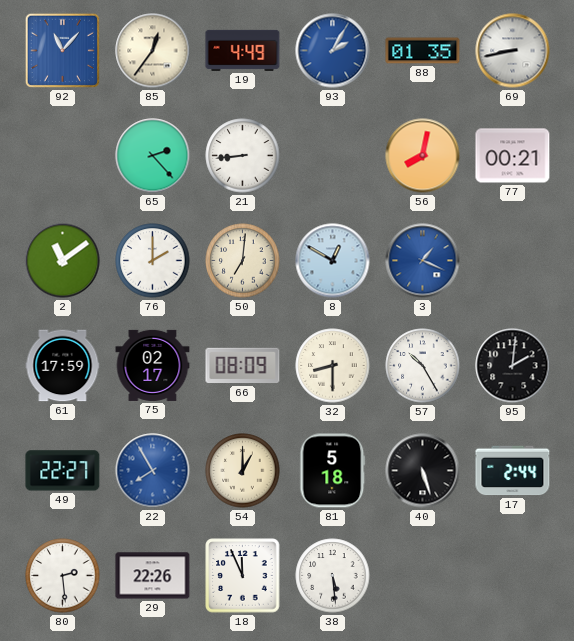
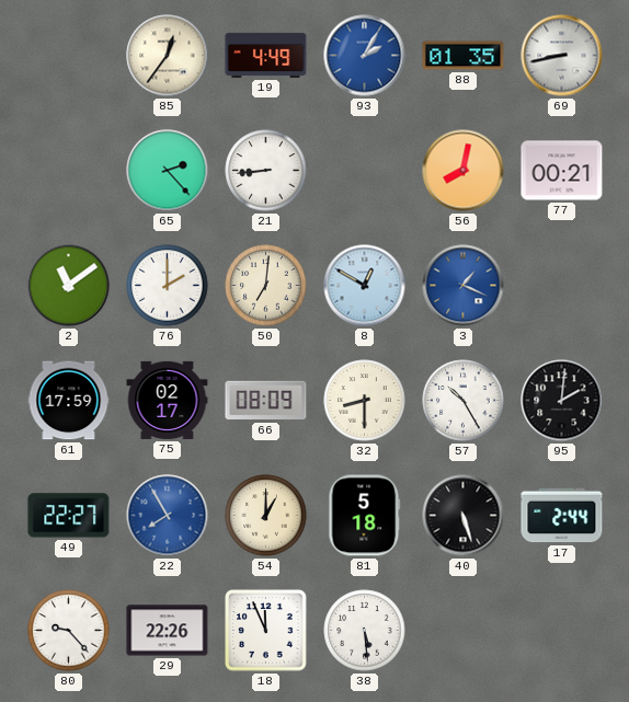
92: 11:07 -> none (62, 50)
80: 2:29 -> 9:23 (69, 631)
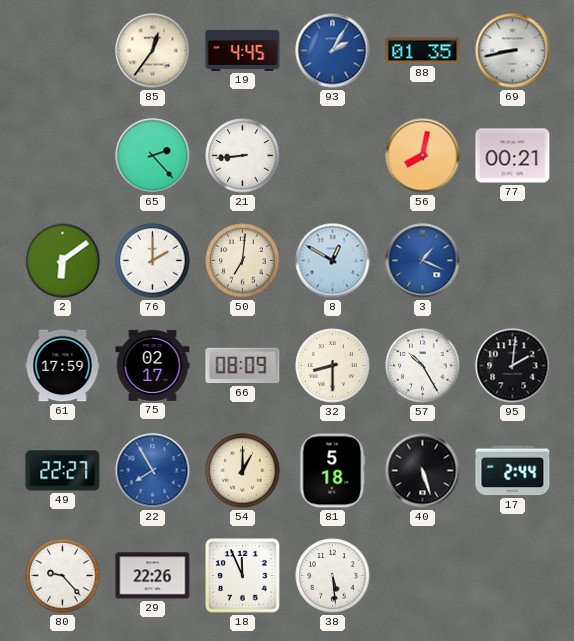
19: 4:49 -> 4:45 (243, 50)
2: 11:09 -> 6:09 (63, 261)
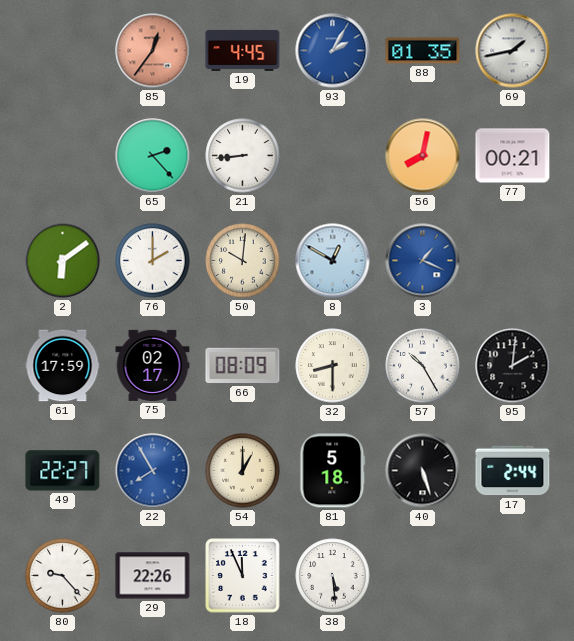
85 dial: cream -> salmon (153, 51)
69: 8:43 -> 1:43 (513, 51)
50: 7:01 -> 10:01 (243, 261)
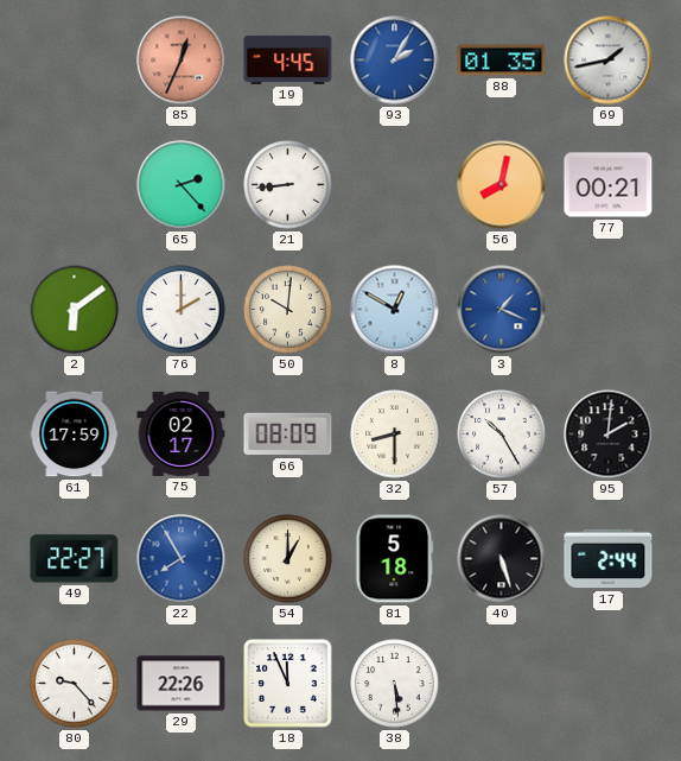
85: 12:36 -> 12:34 (182, 61)
